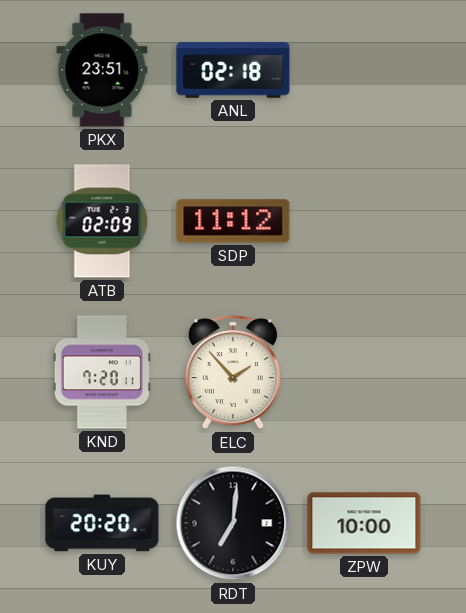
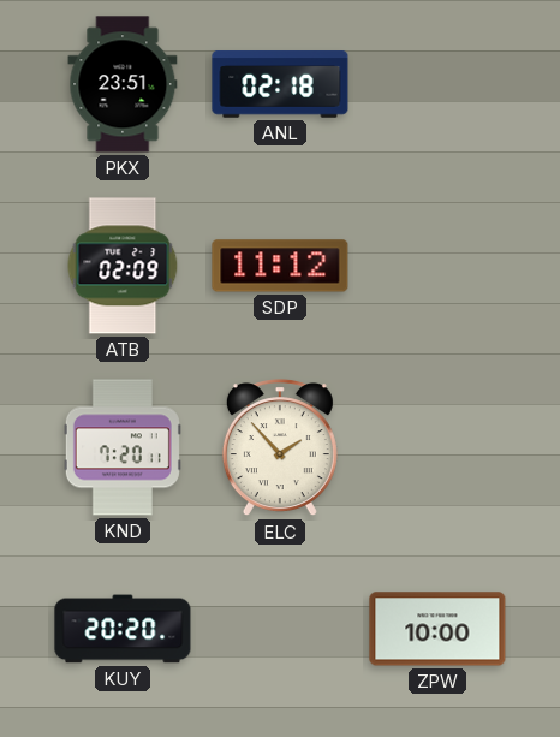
RDT: 7:01 -> none (233, 523)
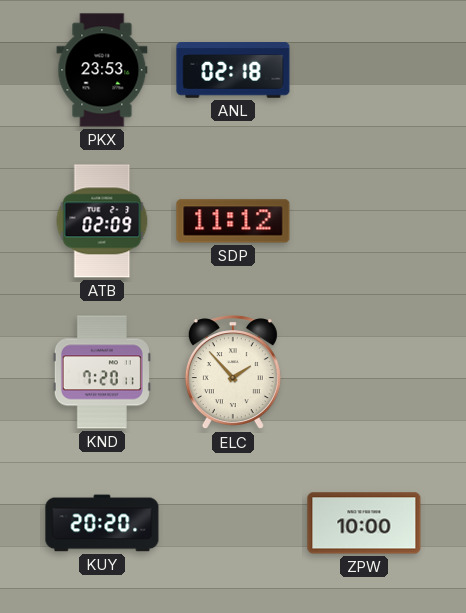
PKX: 23:51 -> 23:53 (102, 70)
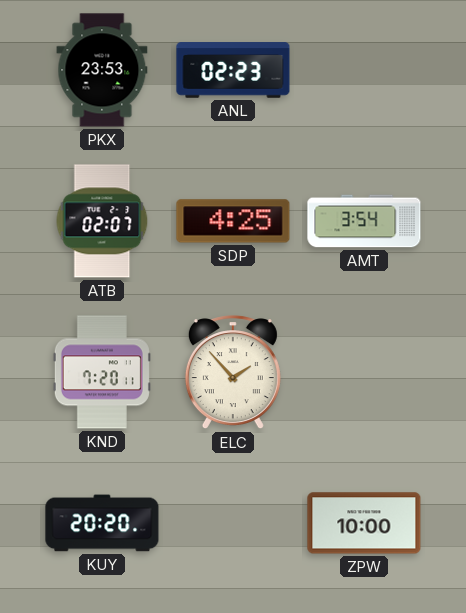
ANL: 02:18 -> 02:23 (233, 70)
ATB: 02:09 -> 02:07 (102, 221)
SDP: 11:12 -> 4:25 (233, 221)
AMT: none -> 3:54 (364, 221)
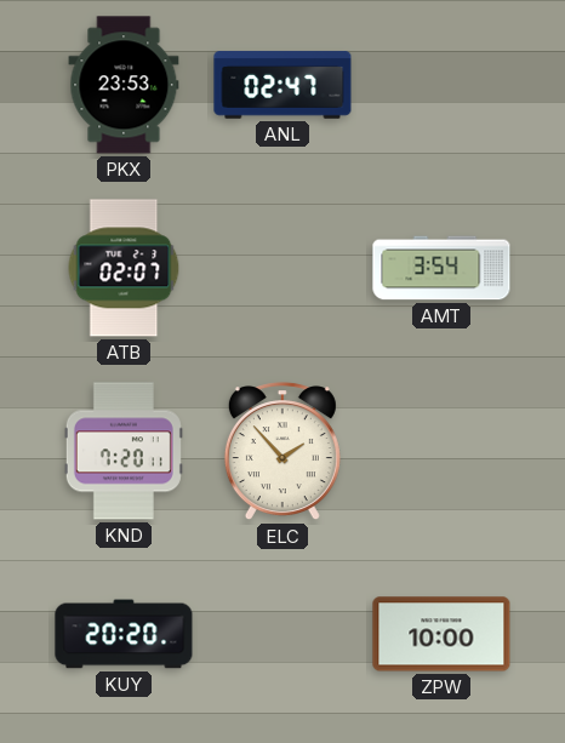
ANL: 02:23 -> 02:47 (282, 85)
SDP: 4:25 -> none (233, 221)
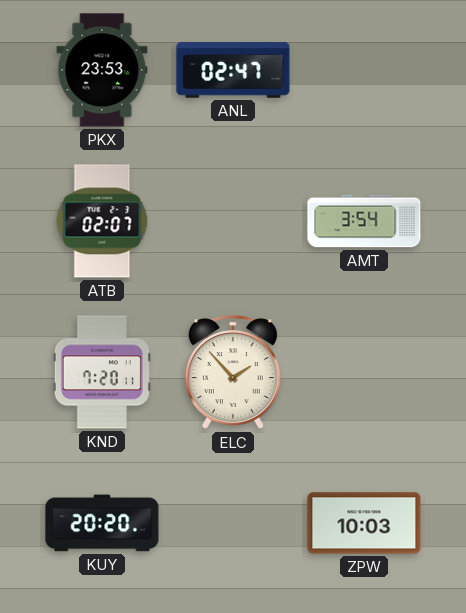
ZPW: 10:00 -> 10:03 (364, 523)
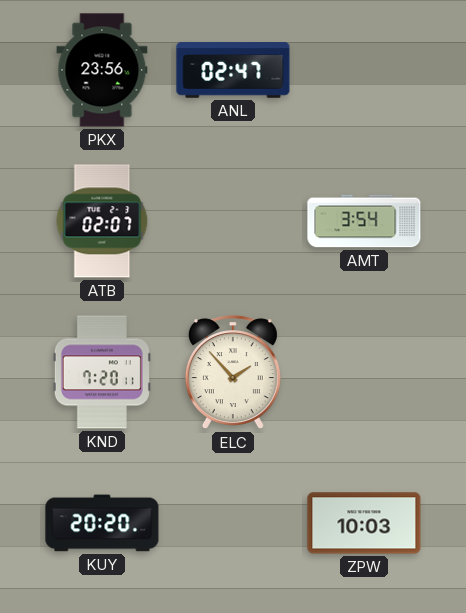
PKX: 23:53 -> 23:56 (102, 70)
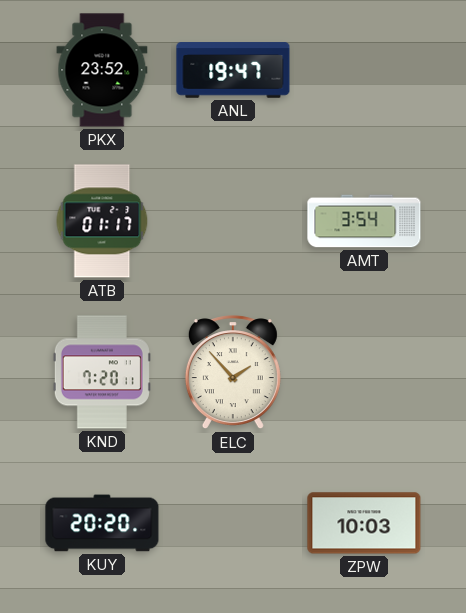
PKX: 23:56 -> 23:52 (102, 70)
ANL: 02:47 -> 19:47 (233, 70)
ATB: 02:07 -> 01:17 (102, 221)
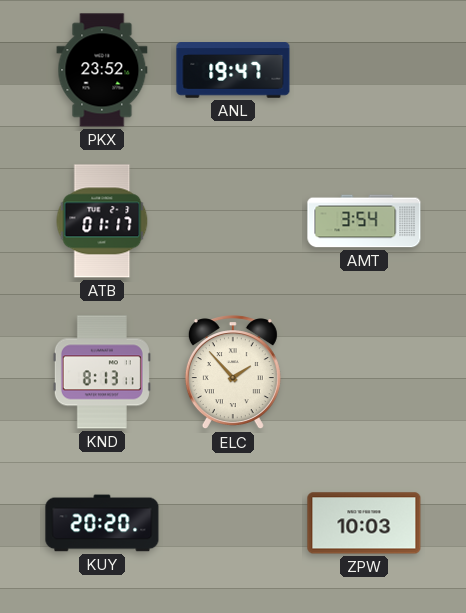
KND: 7:20 -> 8:13 (102, 372)
